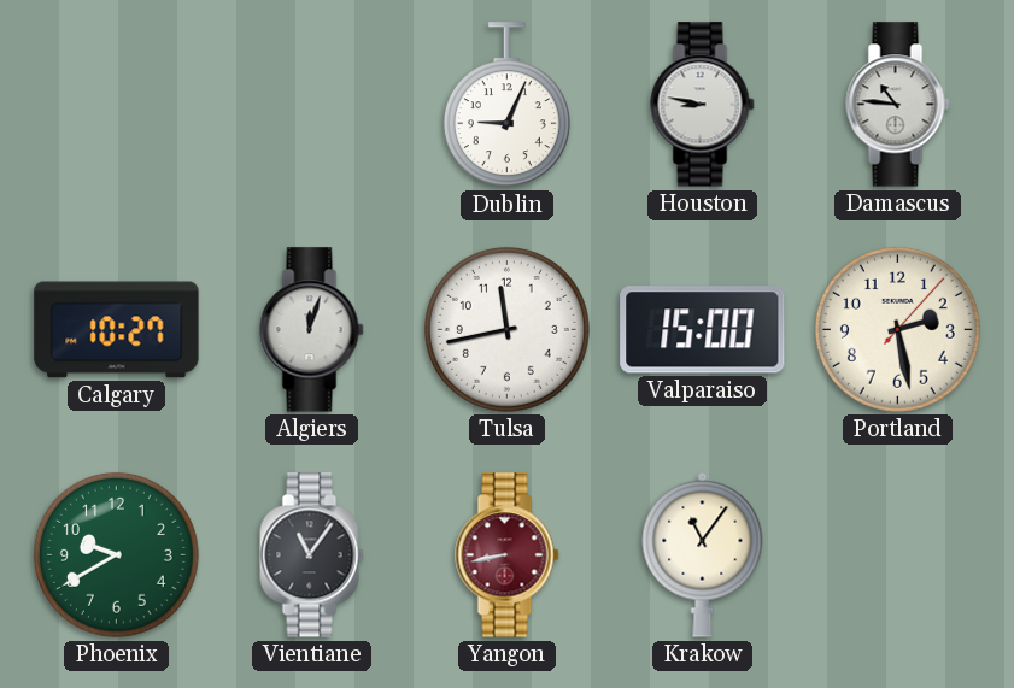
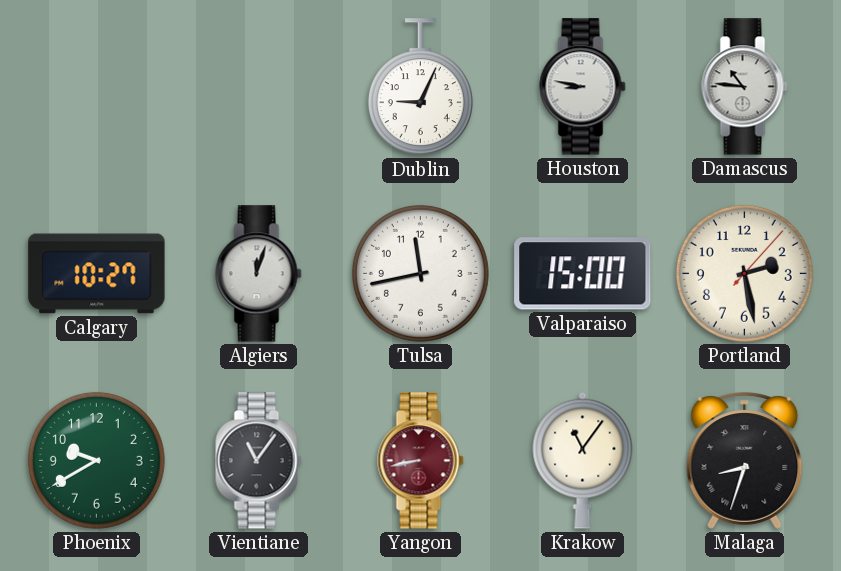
Malaga: none -> 8:33 (745, 461)
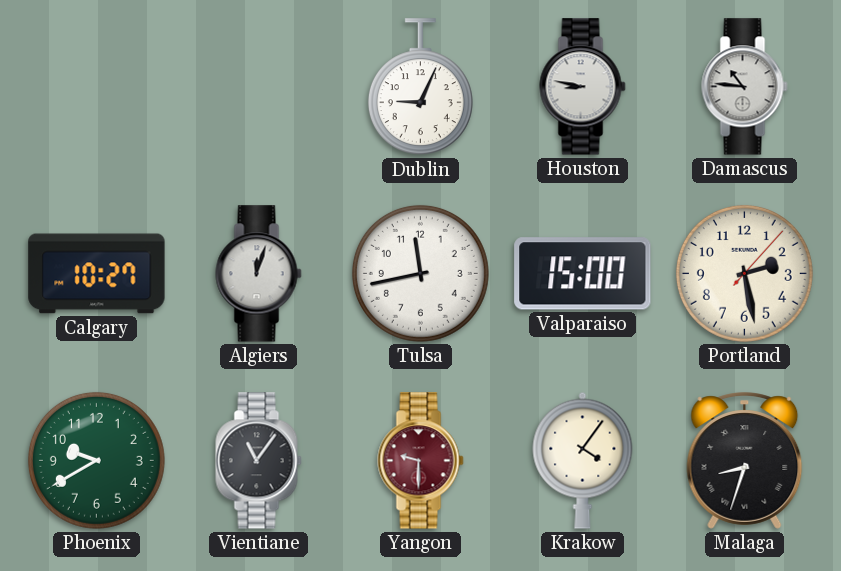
Yangon: 8:43 -> 9:30 (421, 461)
Krakow: 11:06 -> 4:06 (583, 460)
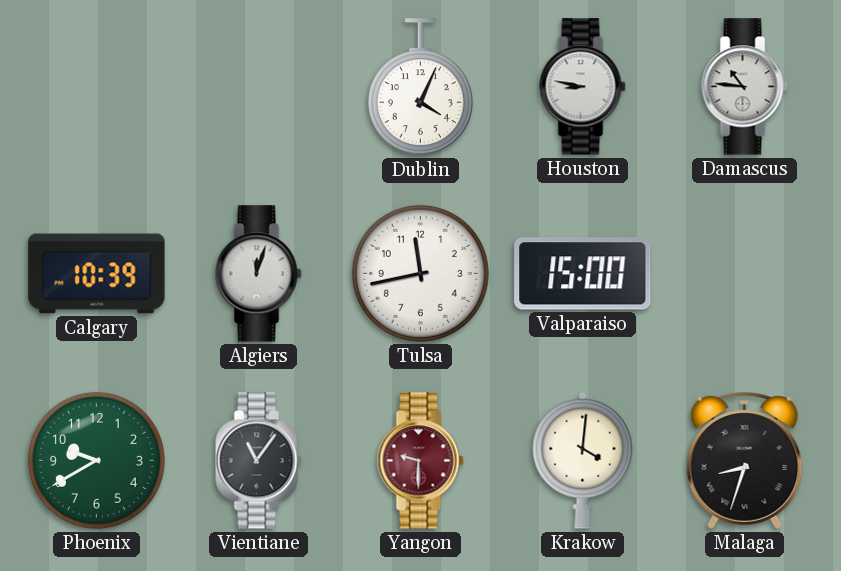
Dublin: 9:04 -> 4:04 (420, 87)
Calgary: 10:27 -> 10:39 (97, 274)
Portland: 2:28 -> none (744, 273)
Krakow: 4:06 -> 4:01 (583, 460)
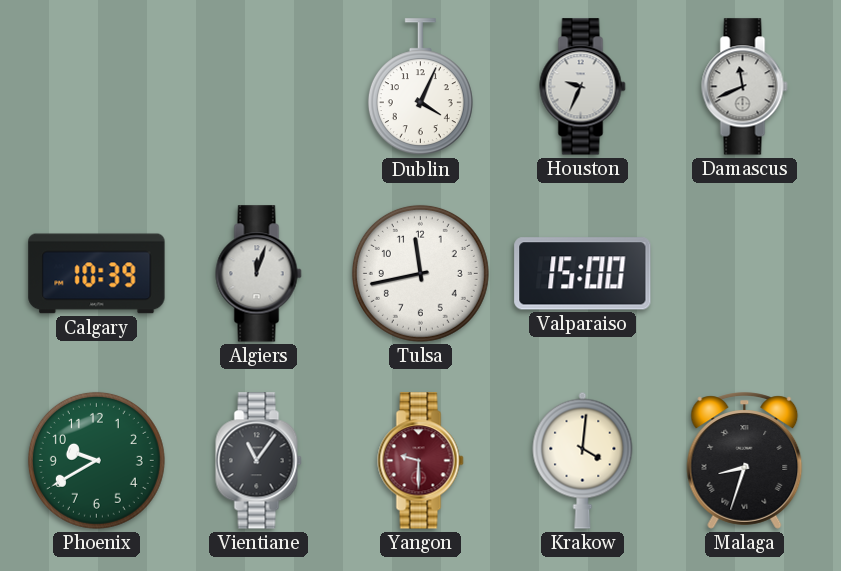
Houston: 8:47 -> 9:34 (583, 87)
Damascus: 10:46 -> 11:41 (745, 87)
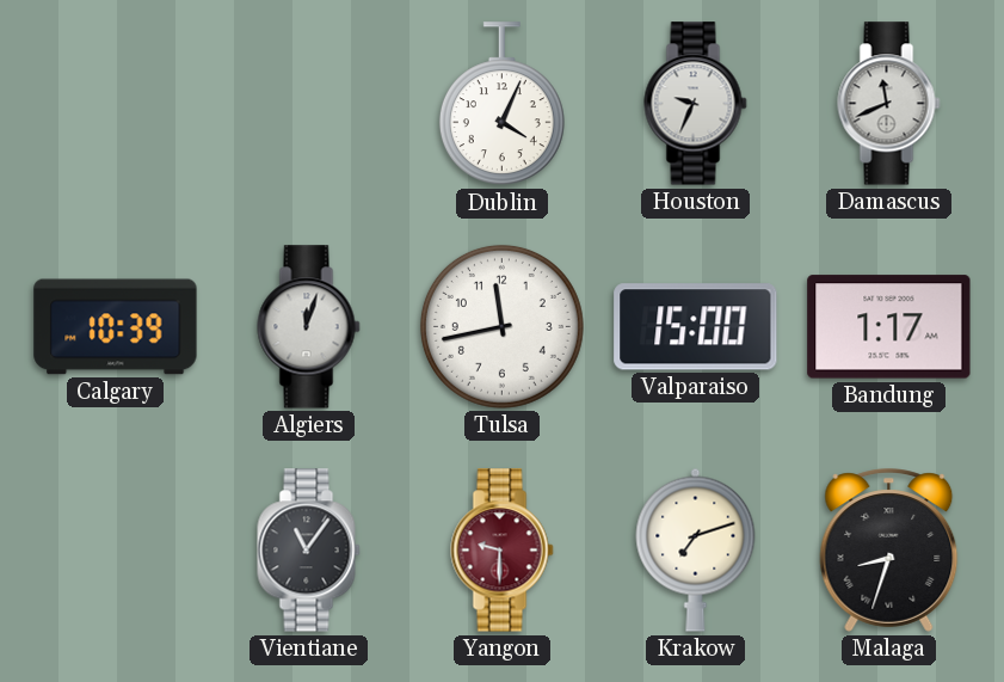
Bandung: none -> 1:17 (889, 327)
Phoenix: 9:40 -> none (96, 460)
Krakow: 4:01 -> 7:12 (696, 549)
